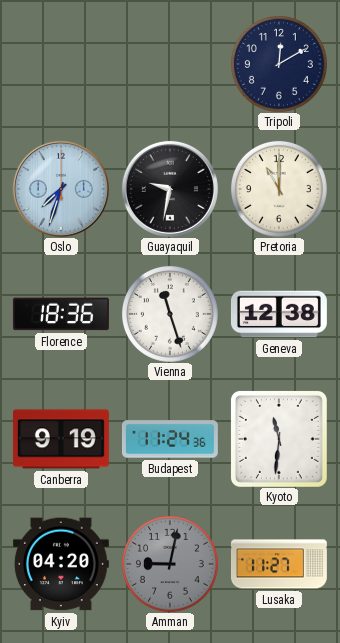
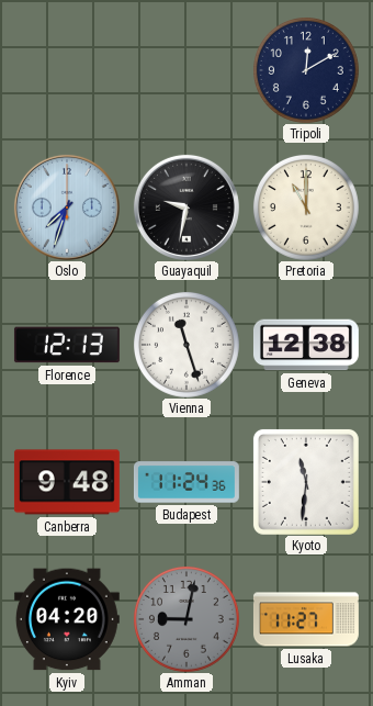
Florence: 18:36 -> 12:13 (67, 345)
Canberra: 9:19 -> 9:48 (67, 482)
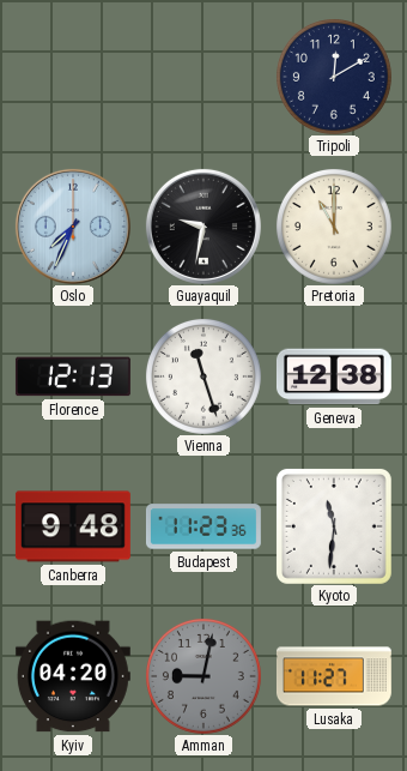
Oslo: 7:33 -> 7:34 (73, 227)
Budapest: 11:24 -> 11:23 (203, 526)
